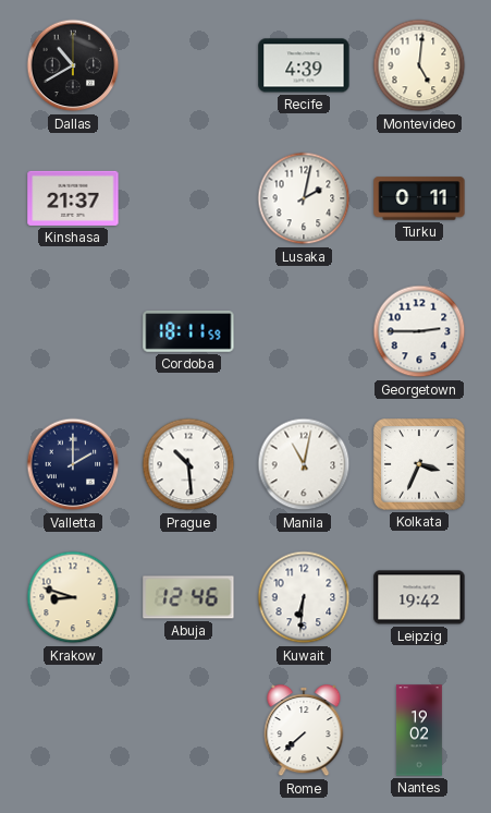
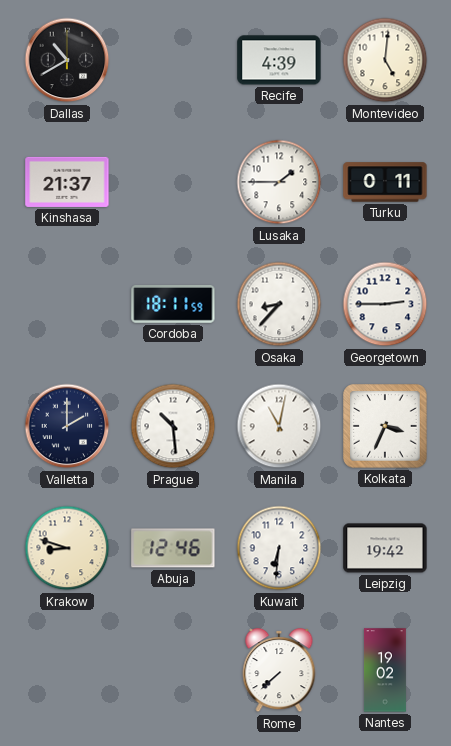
Lusaka: 2:02 -> 1:45 (279, 182)
Osaka: none -> 8:37 (279, 304)
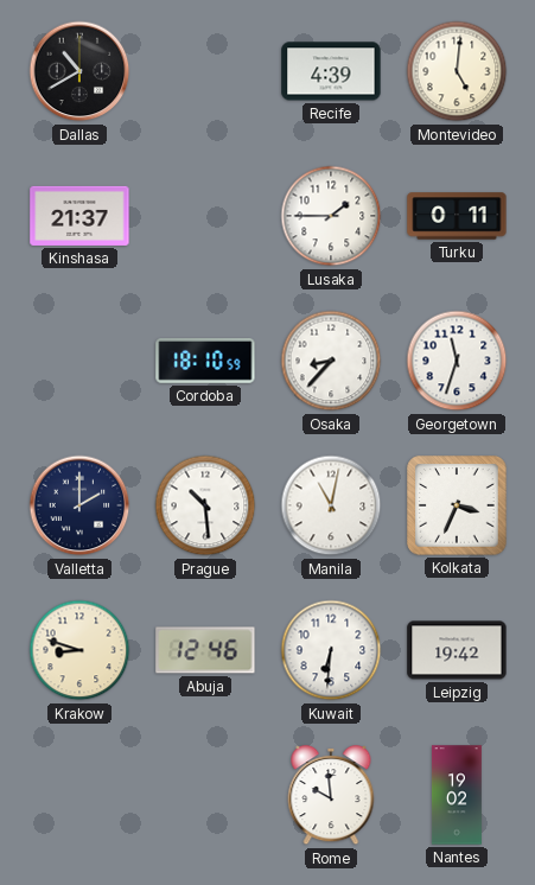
Cordoba: 18:11 -> 18:10 (205, 362)
Georgetown: 2:45 -> 11:33 (457, 361)
Rome: 7:38 -> 9:59 (331, 796)
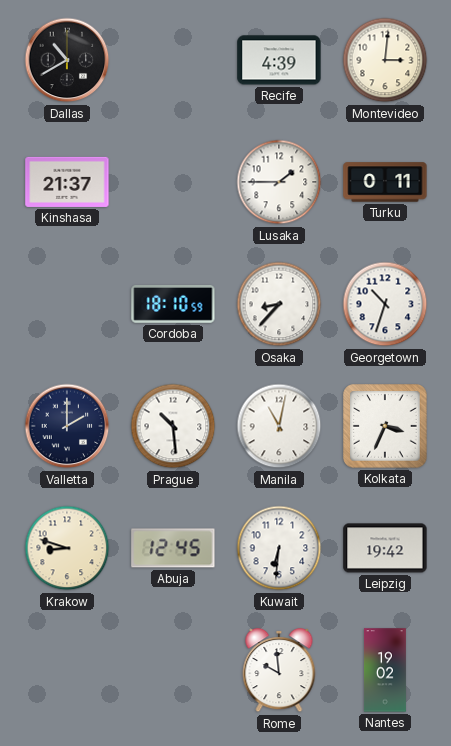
Montevideo: 5:01 -> 3:01 (385, 60)
Georgetown: 11:33 -> 10:33 (385, 304)
Abuja: 12:46 -> 12:45 (173, 548)
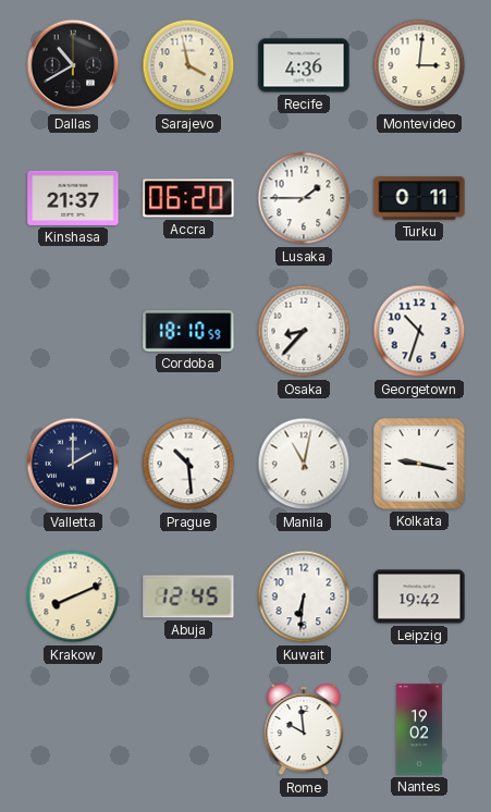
Sarajevo: none -> 3:58 (188, 65)
Recife: 4:39 -> 4:36 (304, 65)
Accra: none -> 06:20 (188, 198)
Kolkata: 3:34 -> 9:17 (419, 464)
Krakow: 8:48 -> 8:11 (73, 596)
